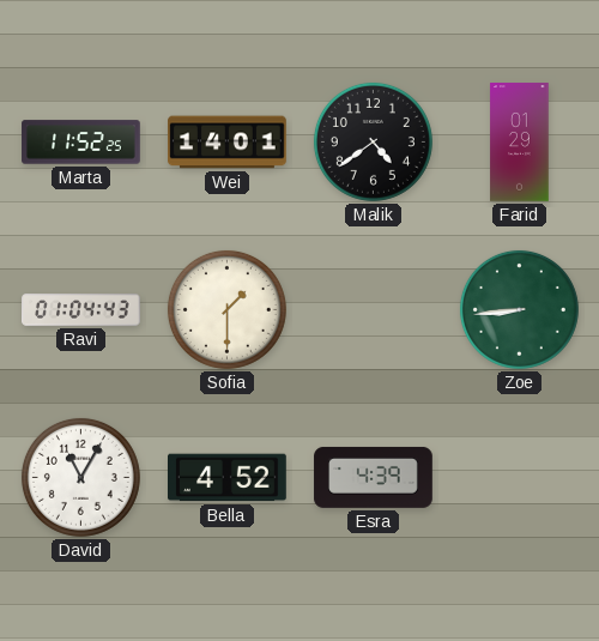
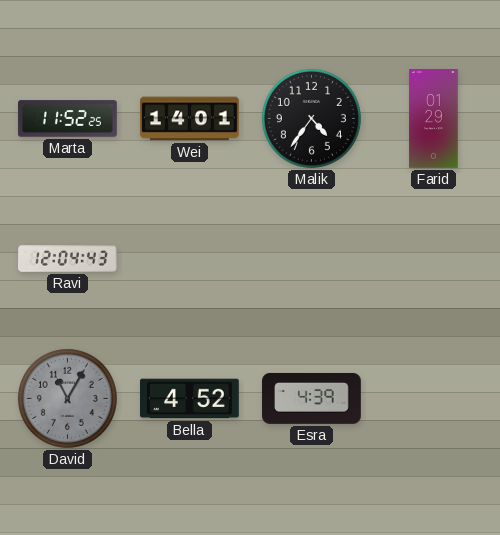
Malik: 4:39 -> 4:36 (311, 118)
Ravi: 01:04 -> 12:04 (68, 259)
Sofia: 1:30 -> none (226, 309)
Zoe: 8:44 -> none (519, 309)
David dial: white -> grey (67, 398)
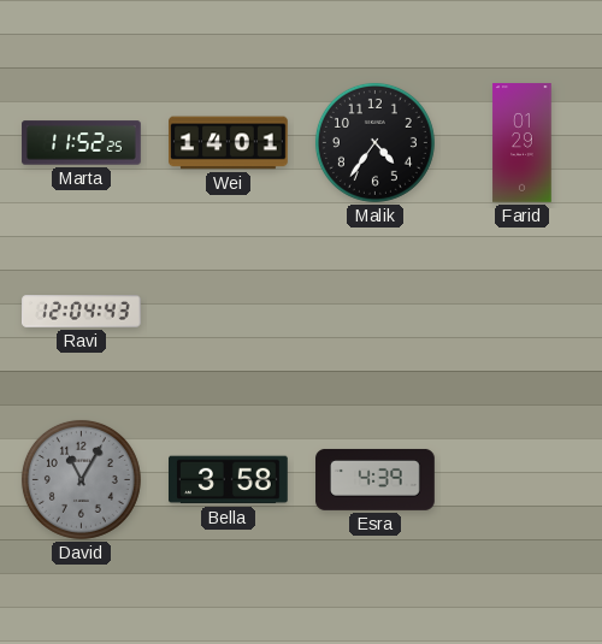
Bella: 4:52 -> 3:58 (229, 480)
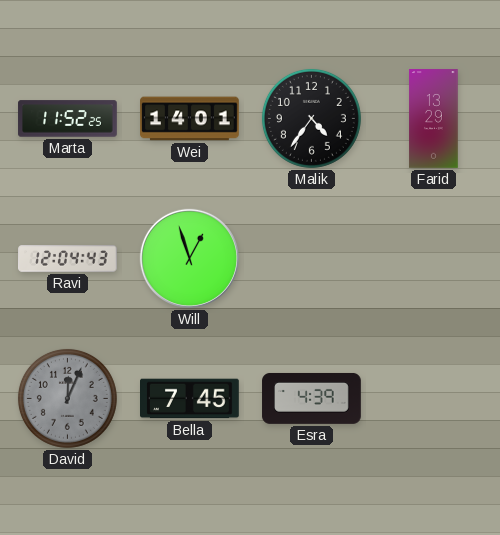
Farid: 01:29 -> 13:29 (434, 119)
Will: none -> 12:57 (189, 258)
David: 11:05 -> 12:04 (67, 398)
Bella: 3:58 -> 7:45 (190, 399)
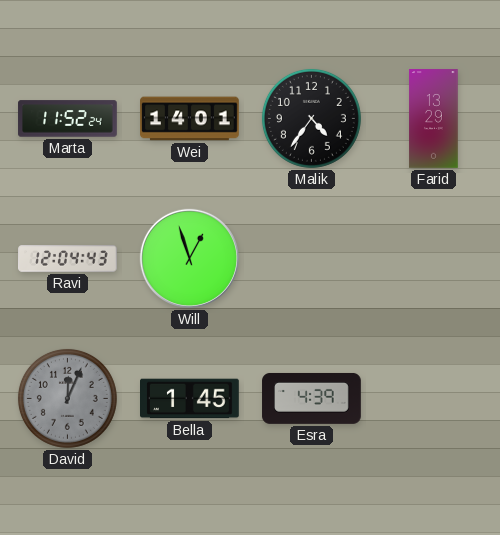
Marta: 11:52:25 -> 11:52:24 (68, 119)
Bella: 7:45 -> 1:45 (190, 399)
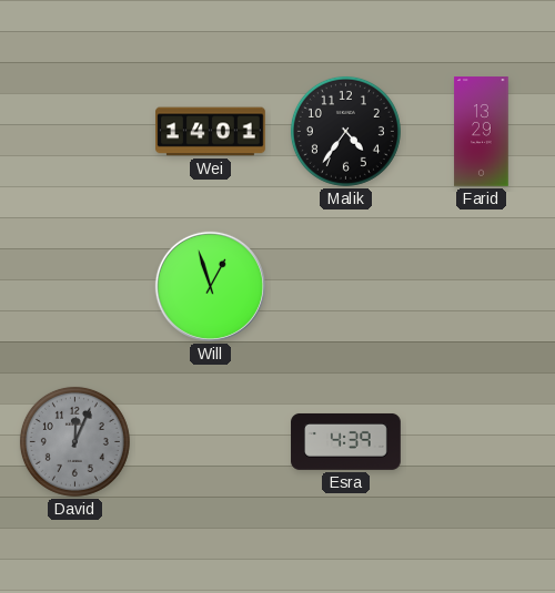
Marta: 11:52 -> none (68, 119)
Ravi: 12:04 -> none (68, 259)
Bella: 1:45 -> none (190, 399)
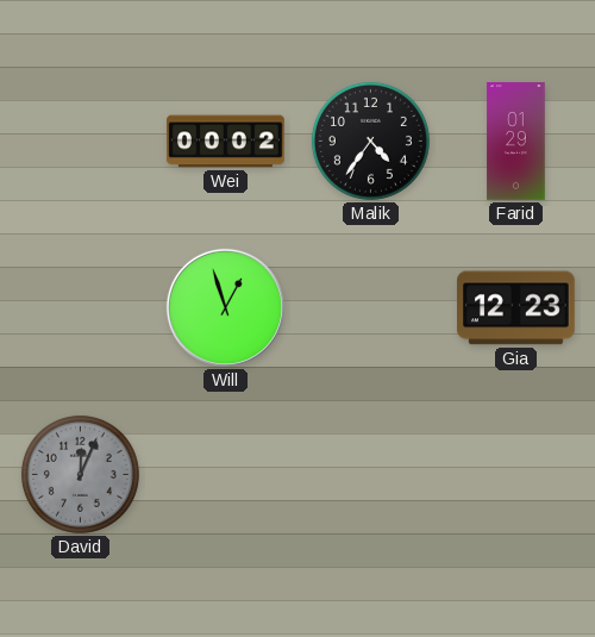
Wei: 14:01 -> 00:02 (226, 142)
Farid: 13:29 -> 01:29 (516, 142)
Gia: none -> 12:23 (516, 308)
Esra: 4:39 -> none (346, 441)
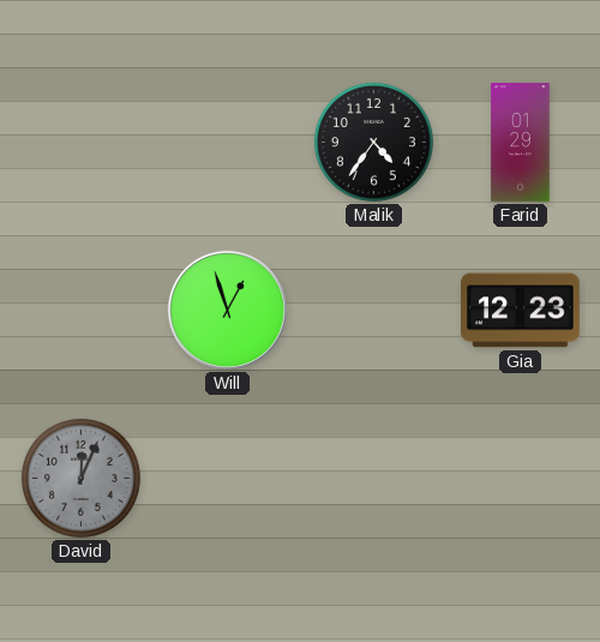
Wei: 00:02 -> none (226, 142)
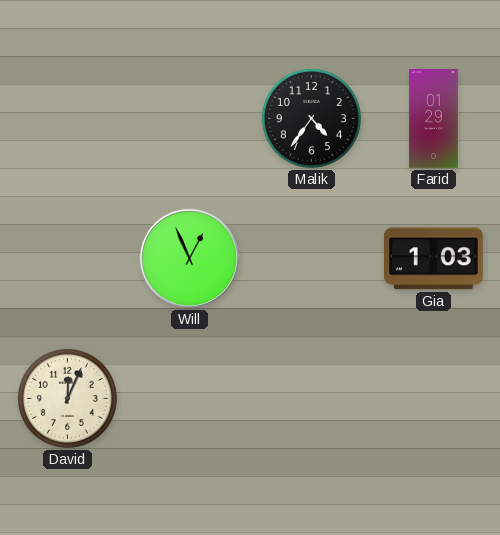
Will: 12:57 -> 12:56 (189, 258)
Gia: 12:23 -> 1:03 (434, 259)
David dial: grey -> cream (67, 398)
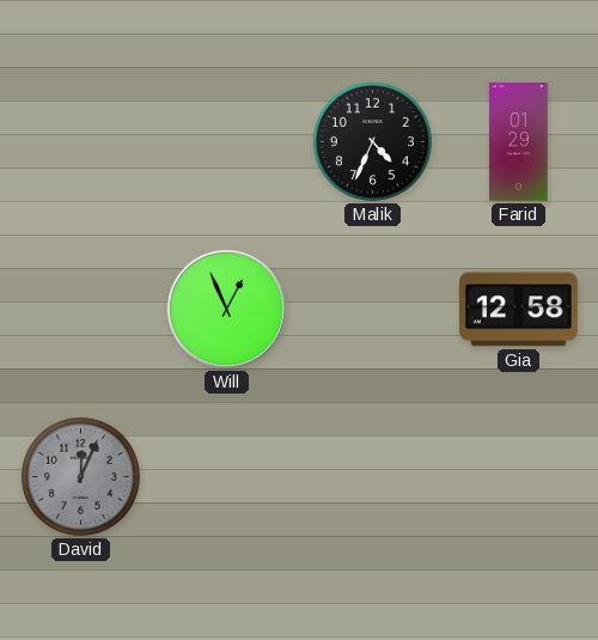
Malik: 4:36 -> 4:34 (372, 141)
Gia: 1:03 -> 12:58 (519, 310)
David dial: cream -> grey (80, 476)
